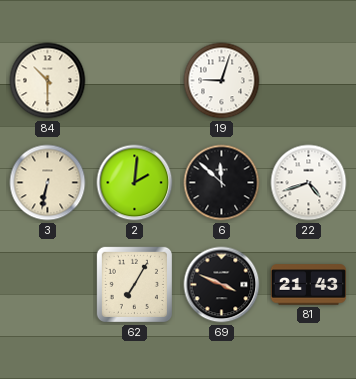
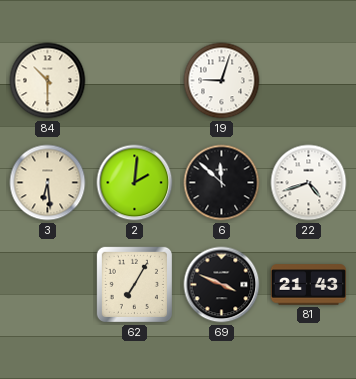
3: 6:32 -> 6:29 (48, 183)
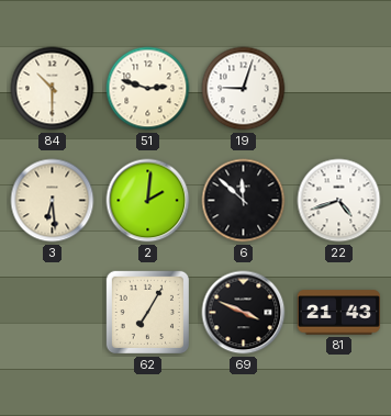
51: none -> 2:48 (148, 89)
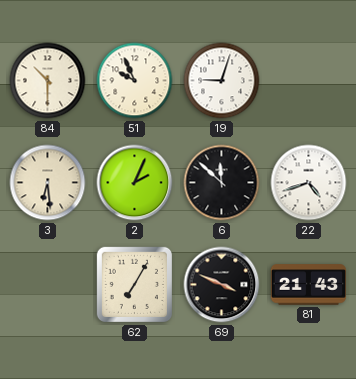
51: 2:48 -> 9:56 (135, 81)
2: 2:01 -> 2:04 (135, 183)
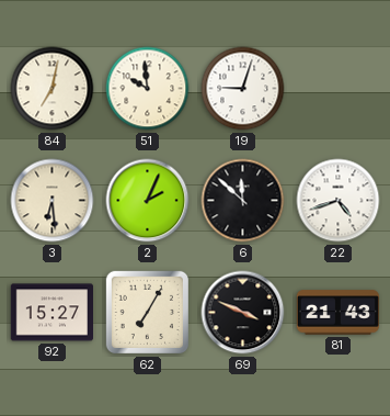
84: 10:30 -> 7:02 (53, 89)
51: 9:56 -> 9:59 (148, 89)
92: none -> 15:27 (51, 313)
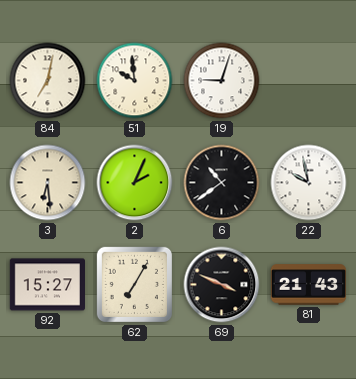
6: 11:52 -> 10:39 (222, 183)
22: 4:42 -> 9:58 (309, 183)
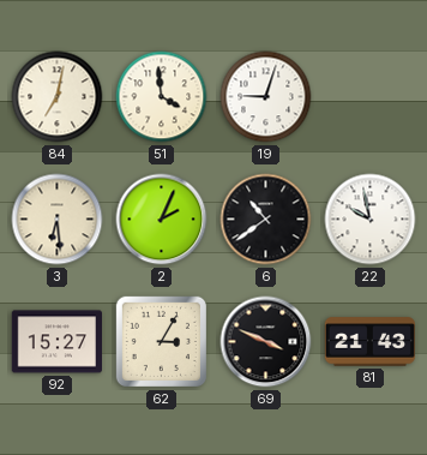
51: 9:59 -> 3:59 (162, 97)
62: 7:05 -> 3:05 (161, 341)
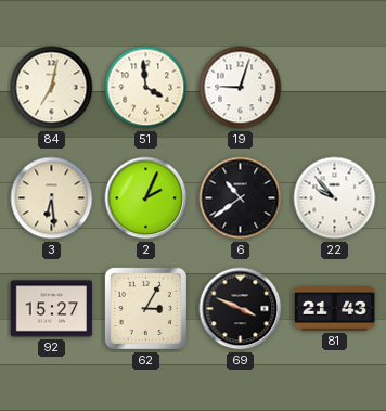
22: 9:58 -> 9:53 (335, 198)
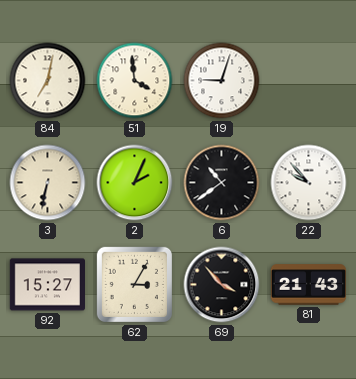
3: 6:29 -> 6:32 (48, 183)
69: 3:49 -> 3:53 (222, 285)
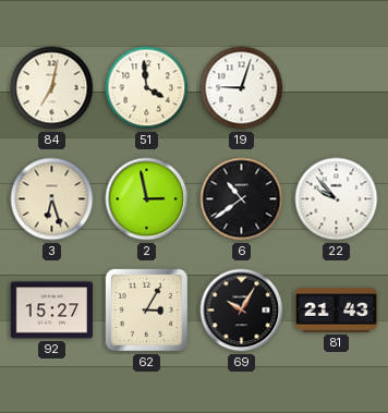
3: 6:32 -> 6:27 (52, 199)
2: 2:04 -> 2:58 (147, 199)
69: 3:53 -> 10:05 (242, 311)
